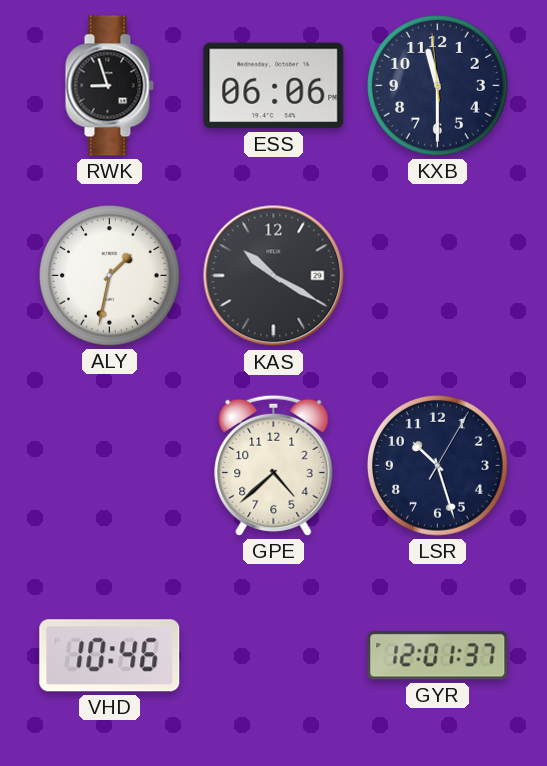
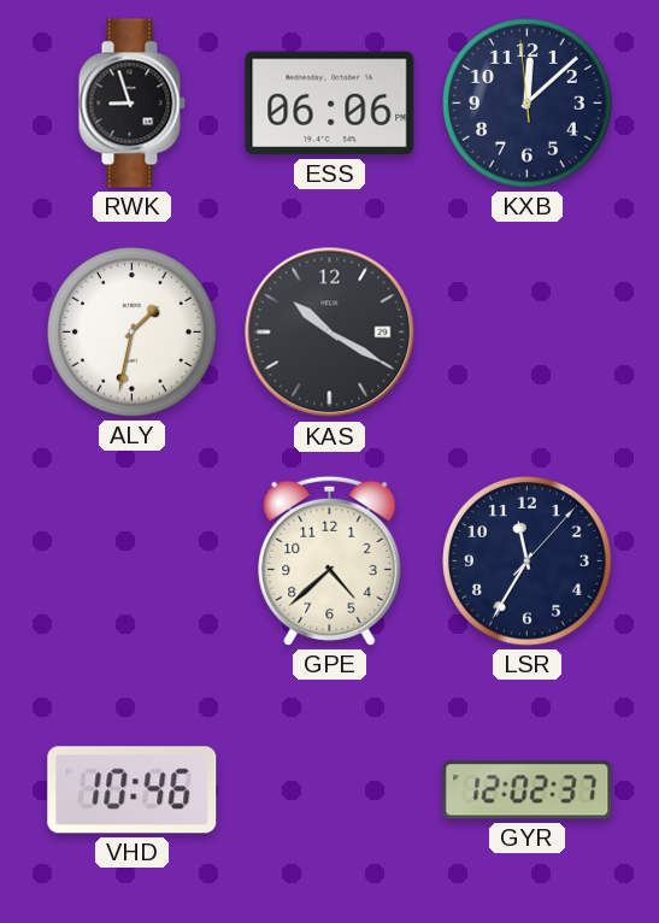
KXB: 11:29 -> 12:07 (528, 104)
LSR: 10:27 -> 11:35 (528, 562)
GYR: 12:01 -> 12:02 (528, 790)
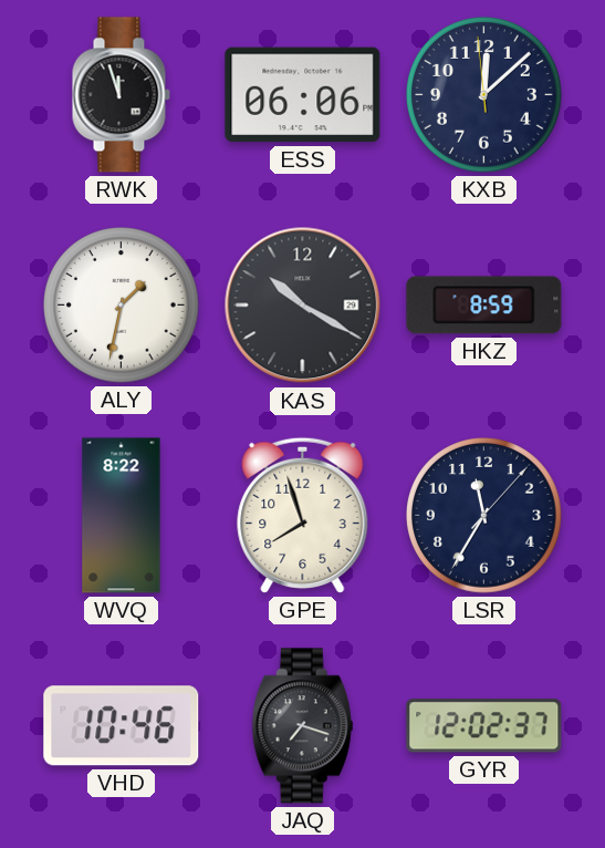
RWK: 8:57 -> 11:57 (121, 95)
HKZ: none -> 8:59 (484, 306)
WVQ: none -> 8:22 (122, 516)
GPE: 4:38 -> 7:57 (303, 515)
JAQ: none -> 7:18 (302, 726)
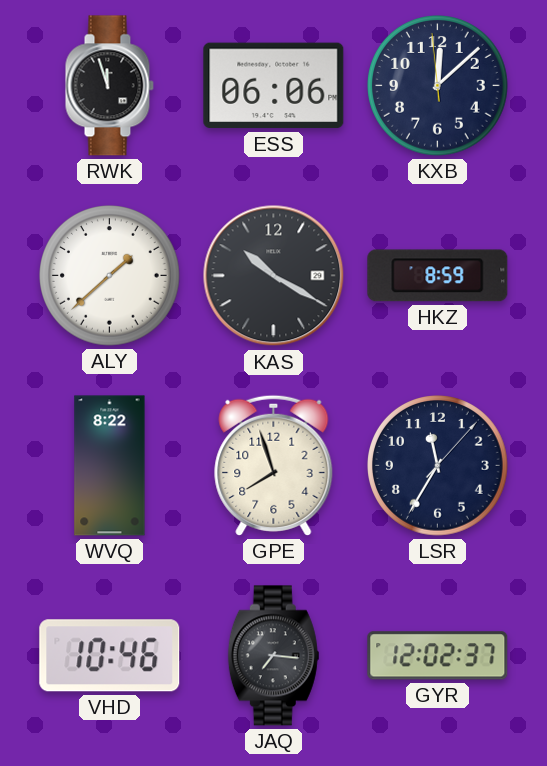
ALY: 1:32 -> 1:38 (110, 276)
JAQ: 7:18 -> 7:16 (273, 656)
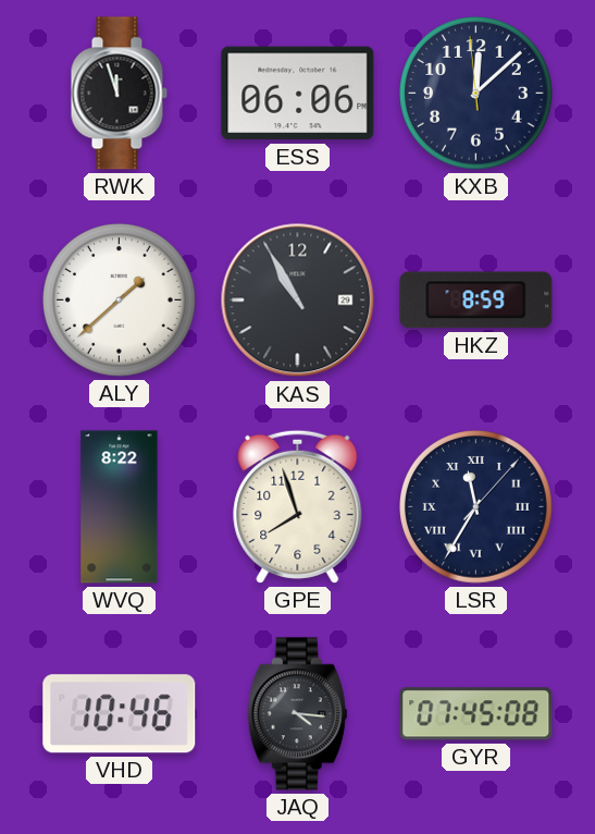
KAS: 10:20 -> 10:55 (298, 301)
LSR numerals: Arabic -> Roman (476, 507)
JAQ: 7:16 -> 4:16 (297, 714)
GYR: 12:02 -> 07:45 (476, 714)
